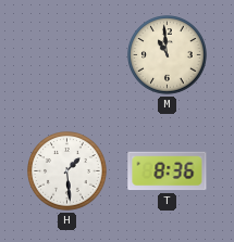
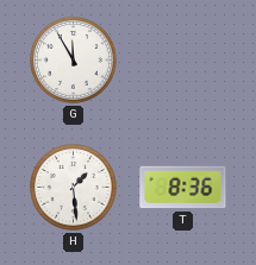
G: none -> 11:55 (74, 61)
M: 10:59 -> none (168, 55)
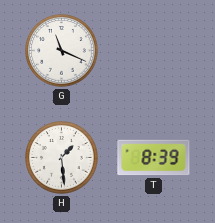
G: 11:55 -> 11:19 (62, 51)
T: 8:36 -> 8:39 (154, 158)
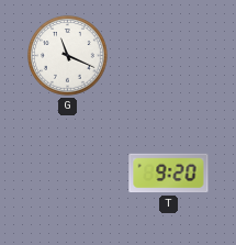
H: 1:29 -> none (62, 158)
T: 8:39 -> 9:20 (169, 174)
